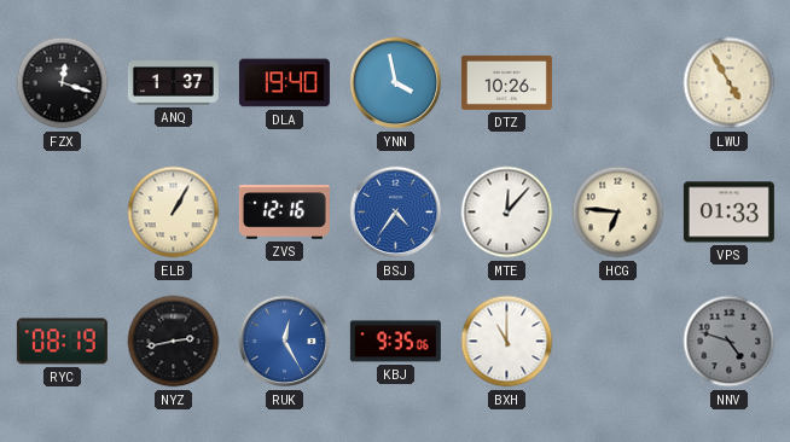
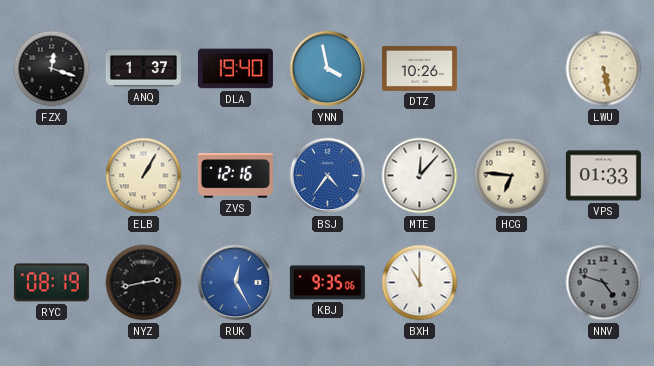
LWU: 4:55 -> 5:28 (604, 69)
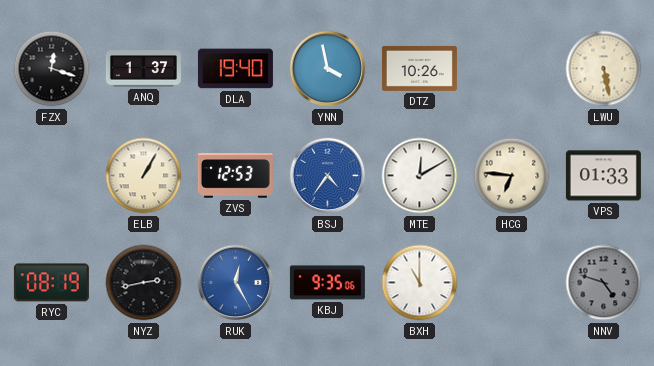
ZVS: 12:16 -> 12:53 (235, 176)
MTE: 12:07 -> 12:10 (420, 176)
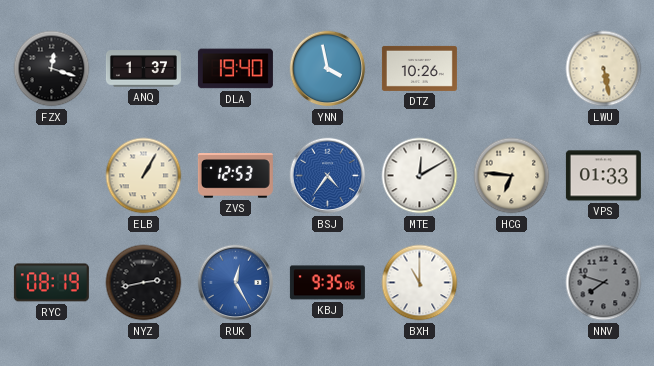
NNV: 4:48 -> 7:48 (604, 283)
